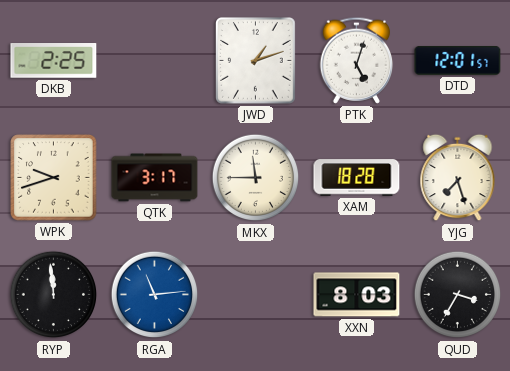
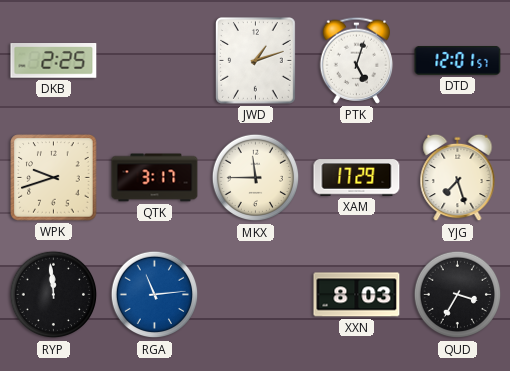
XAM: 18:28 -> 17:29 (357, 178)
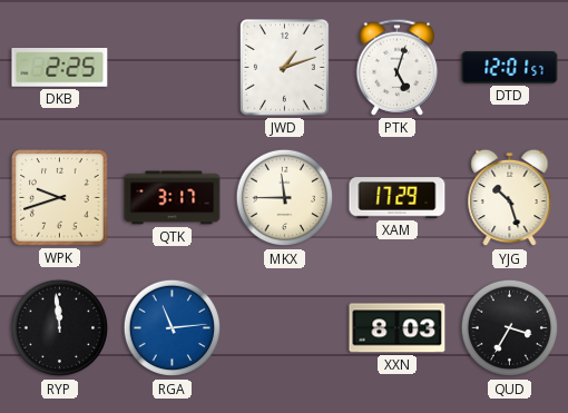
YJG: 7:27 -> 10:27 (510, 198)
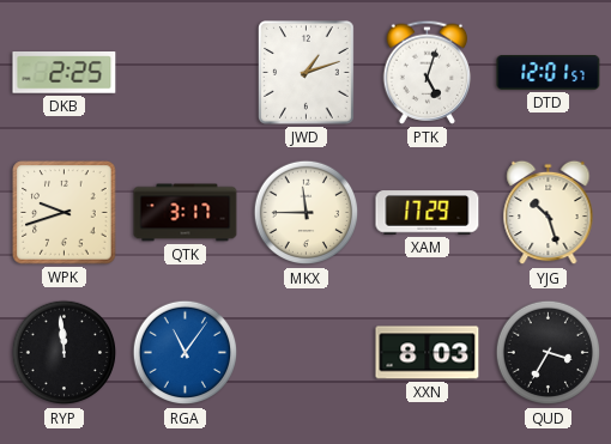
RGA: 11:14 -> 11:06 (186, 353)
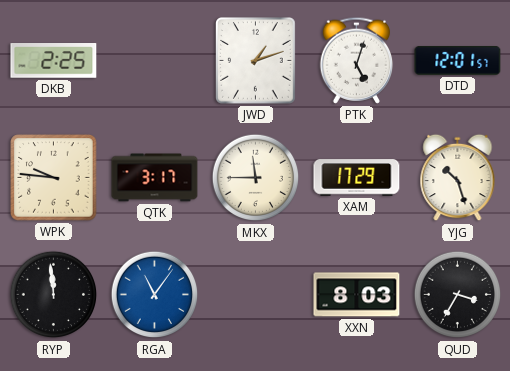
WPK: 9:42 -> 9:46 (54, 178)
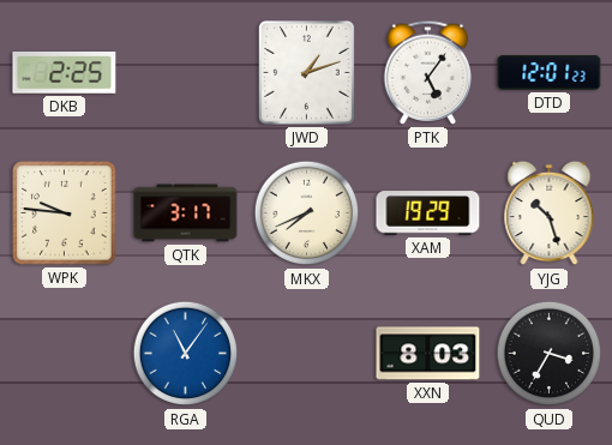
PTK: 5:03 -> 5:06 (428, 72)
DTD: 12:01:57 -> 12:01:23 (550, 73)
MKX: 11:45 -> 7:41 (307, 214)
XAM: 17:29 -> 19:29 (428, 214)
RYP: 11:59 -> none (54, 295)
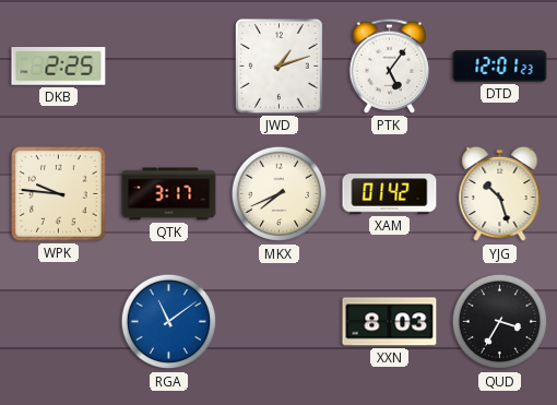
XAM: 19:29 -> 01:42 (390, 194)
RGA: 11:06 -> 11:09 (169, 322)
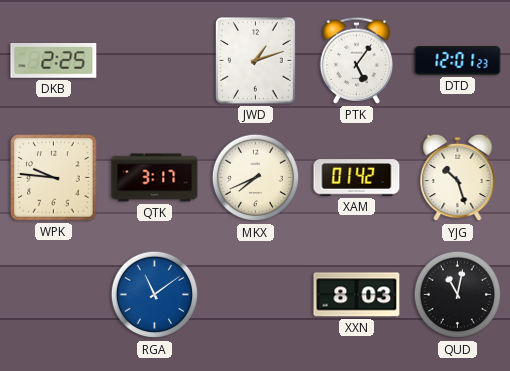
QUD: 3:35 -> 11:02 (458, 295)
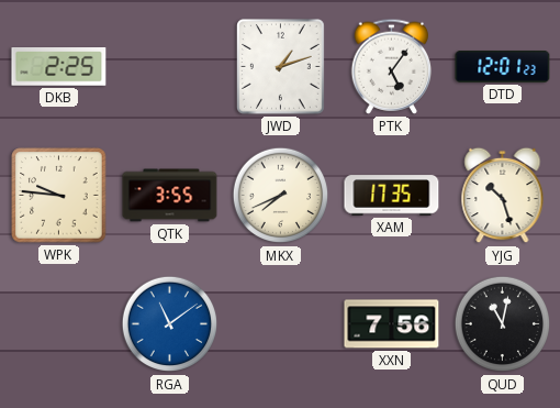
QTK: 3:17 -> 3:55 (170, 196)
XAM: 01:42 -> 17:35 (392, 196)
XXN: 8:03 -> 7:56 (392, 324)
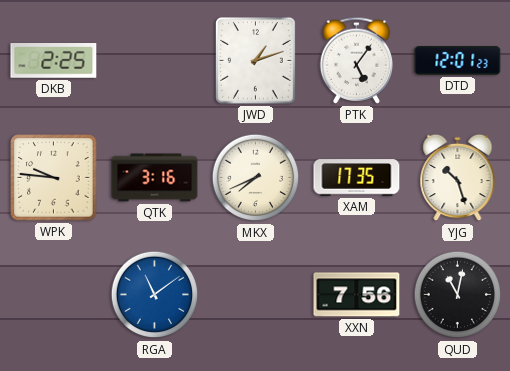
QTK: 3:55 -> 3:16 (155, 178)
